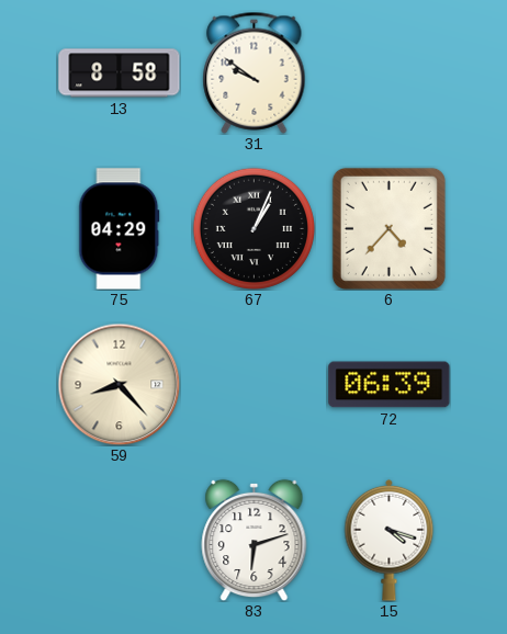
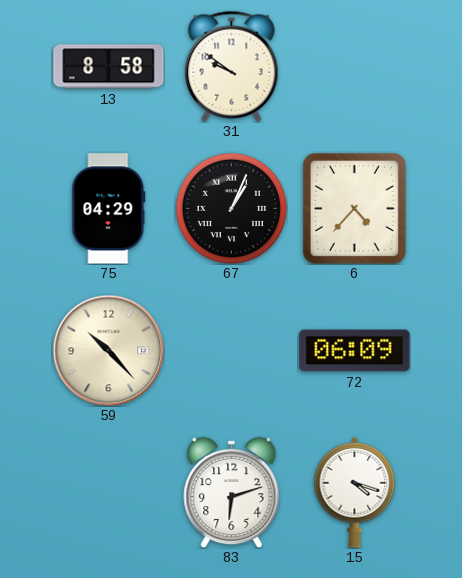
59: 8:23 -> 10:23 (108, 350)
72: 06:39 -> 06:09 (355, 351)
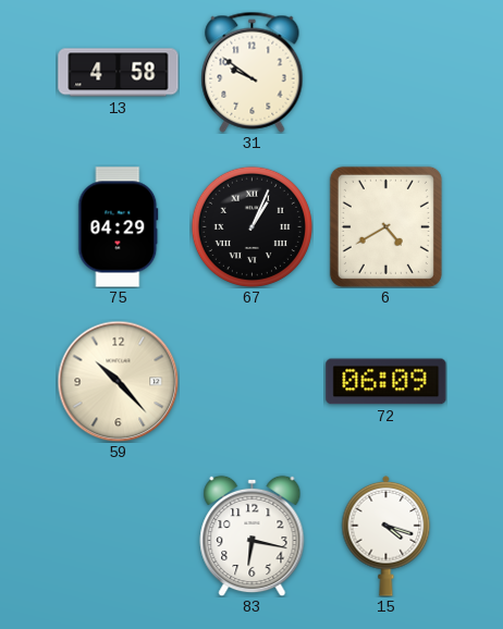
13: 8:58 -> 4:58 (119, 73)
6: 4:37 -> 4:40 (385, 226)
83: 6:12 -> 6:17 (253, 535)
